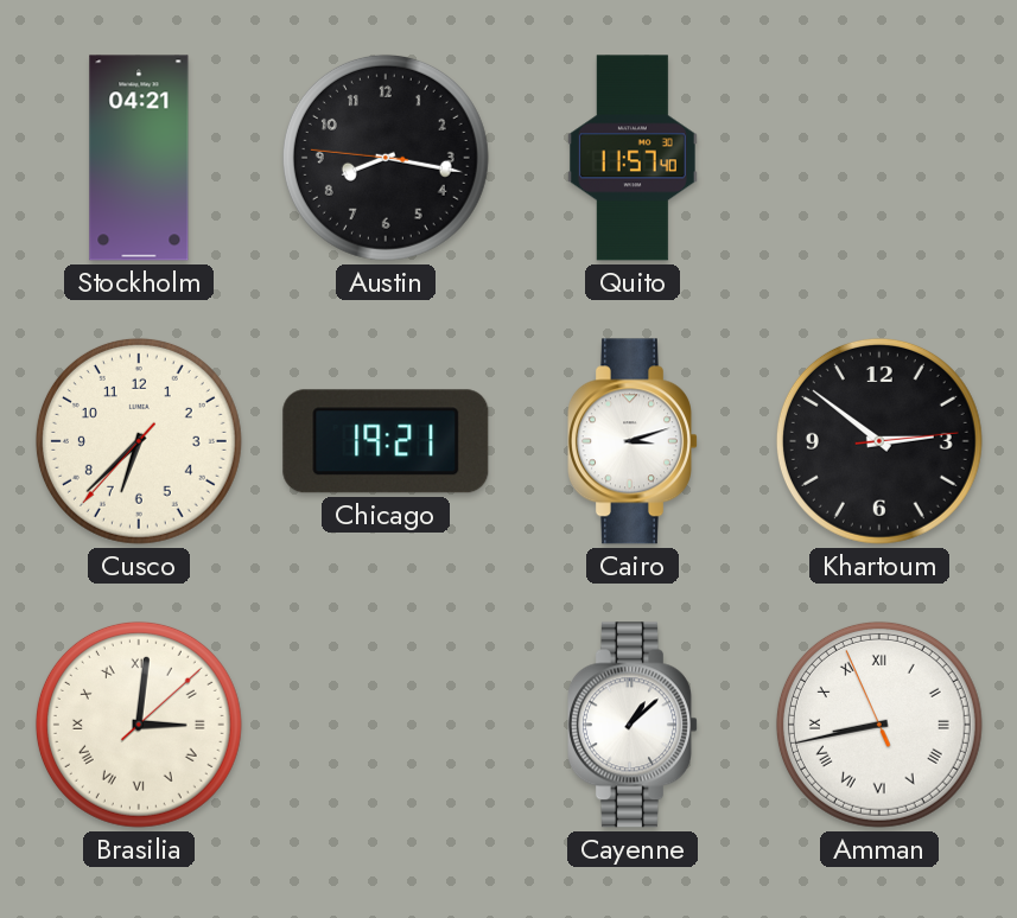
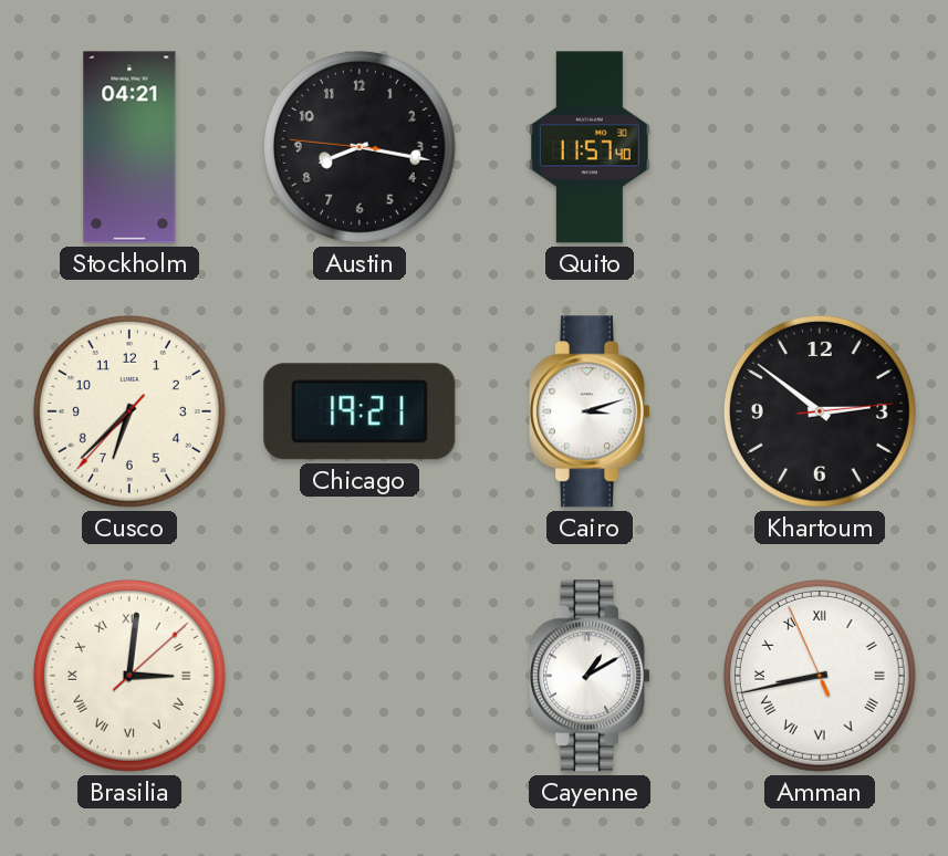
Cayenne: 1:08 -> 1:10 (590, 676)
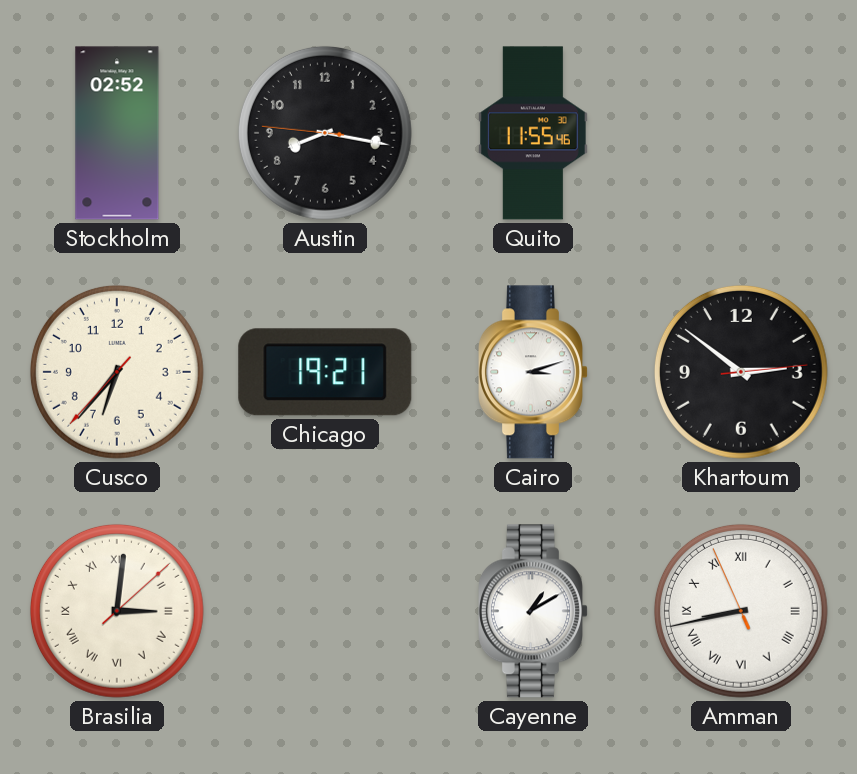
Stockholm: 04:21 -> 02:52 (117, 133)
Quito: 11:57 -> 11:55 (533, 133)
Cusco: 6:37 -> 6:36 (117, 372)
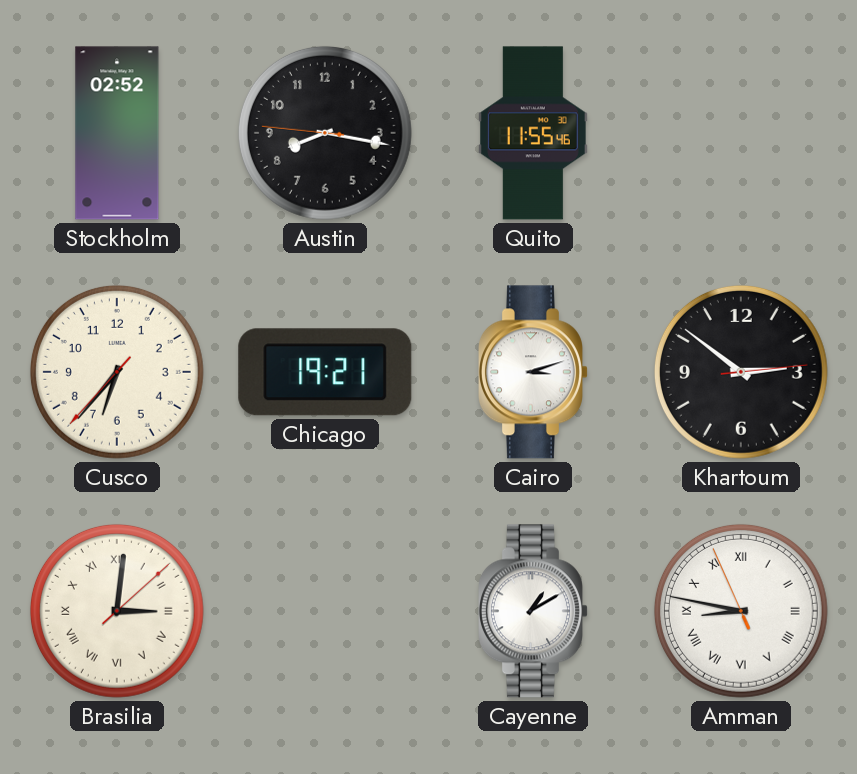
Amman: 8:42 -> 8:46 (741, 611)
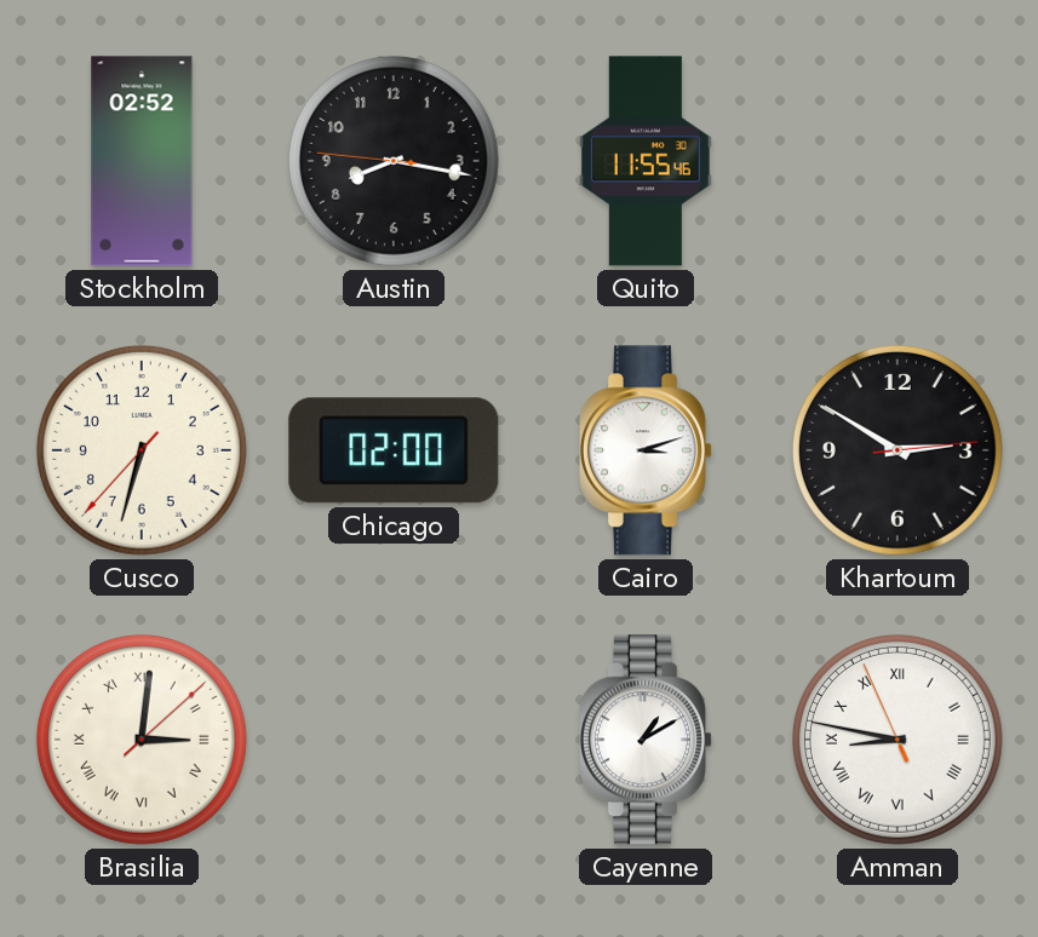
Cusco: 6:36 -> 6:32 (142, 450)
Chicago: 19:21 -> 02:00 (394, 450)
Khartoum: 2:51 -> 2:50 (898, 450)
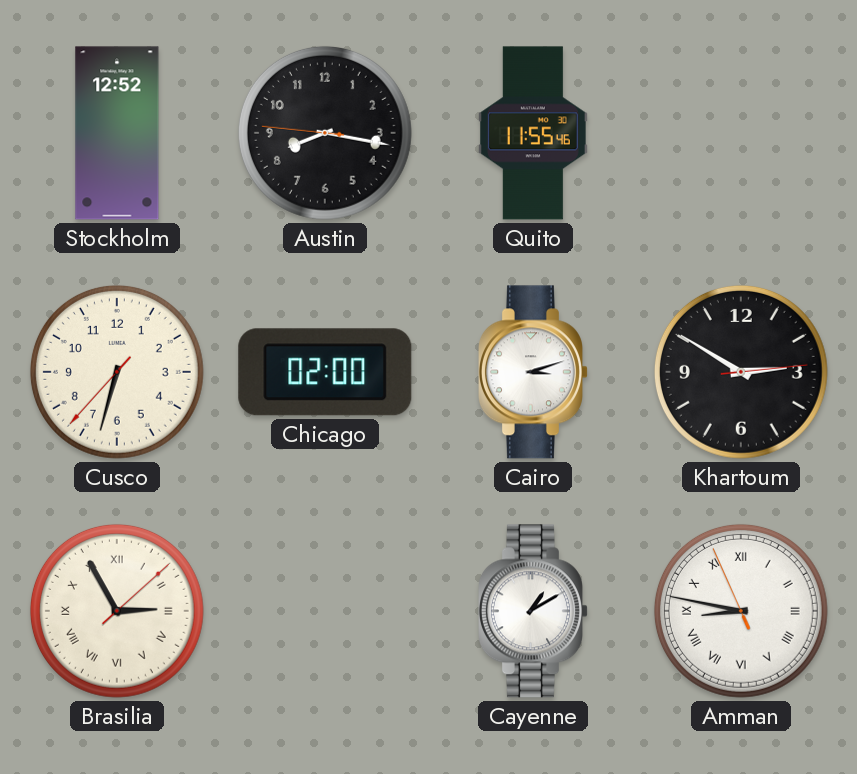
Stockholm: 02:52 -> 12:52 (117, 133)
Brasilia: 3:01 -> 2:55 (117, 611)
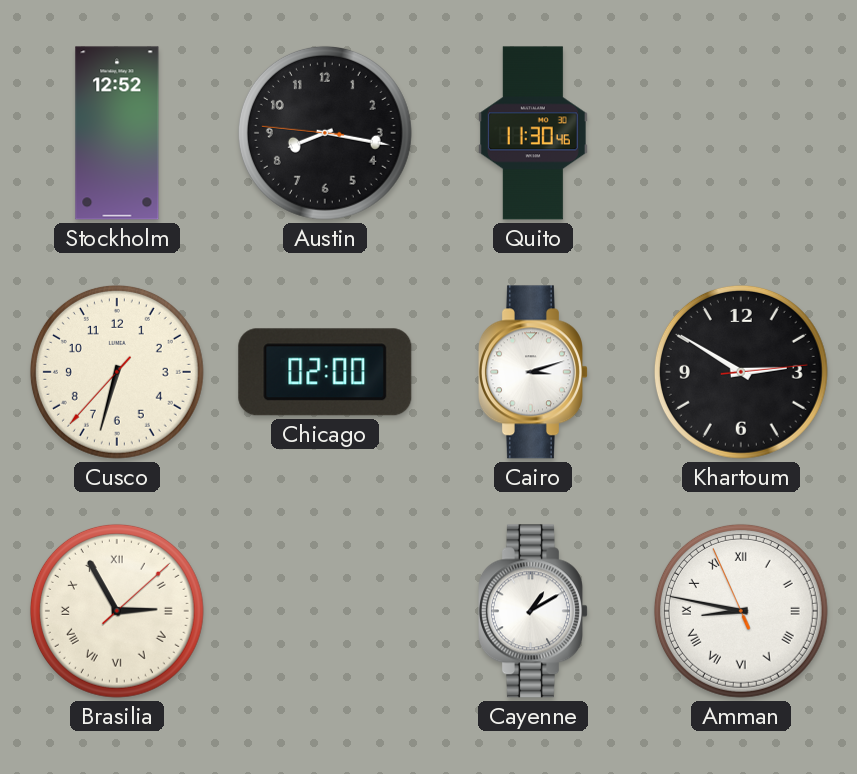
Quito: 11:55 -> 11:30 (533, 133)
